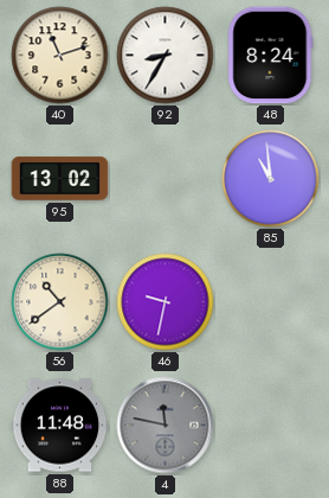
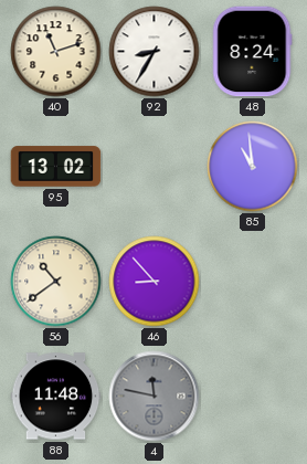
46: 9:32 -> 8:53 (155, 282)
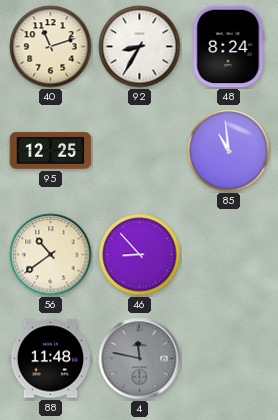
95: 13:02 -> 12:25 (51, 151)
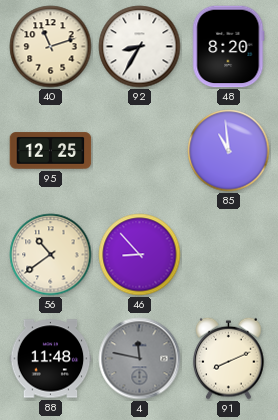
48: 8:24 -> 8:20 (229, 47)
91: none -> 8:11 (229, 358)
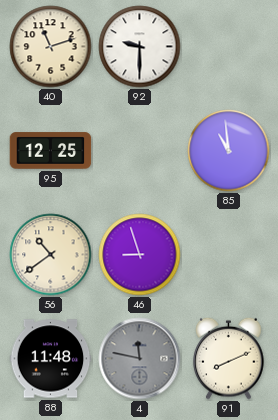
92: 8:35 -> 9:30 (140, 47)
48: 8:20 -> none (229, 47)
46: 8:53 -> 8:57 (140, 255)
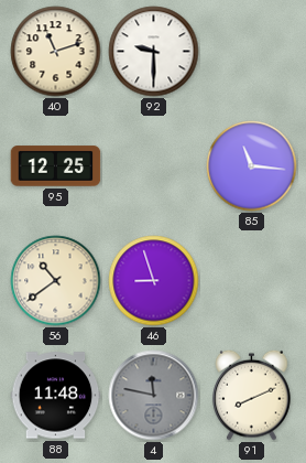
85: 10:59 -> 11:16 (252, 166)
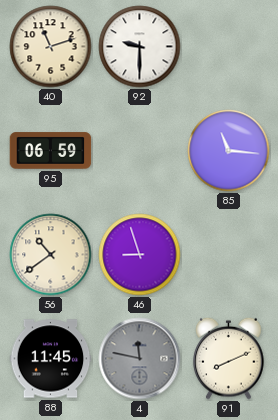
95: 12:25 -> 06:59 (51, 151)
88: 11:48 -> 11:45 (51, 359)
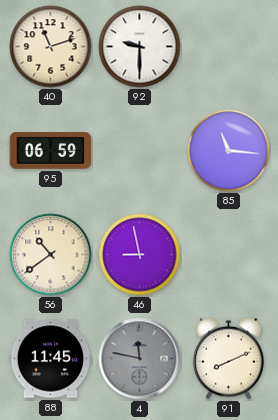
46: 8:57 -> 8:58 (140, 255)
